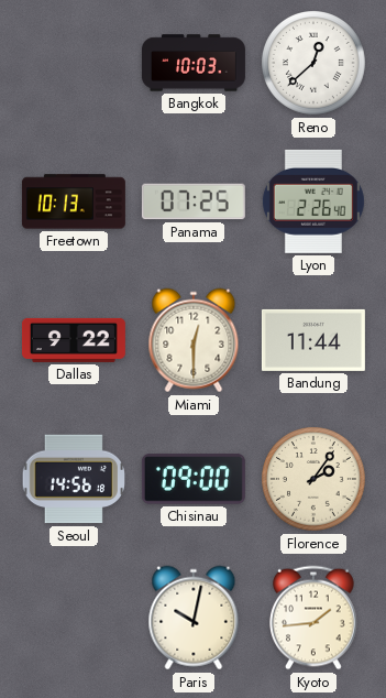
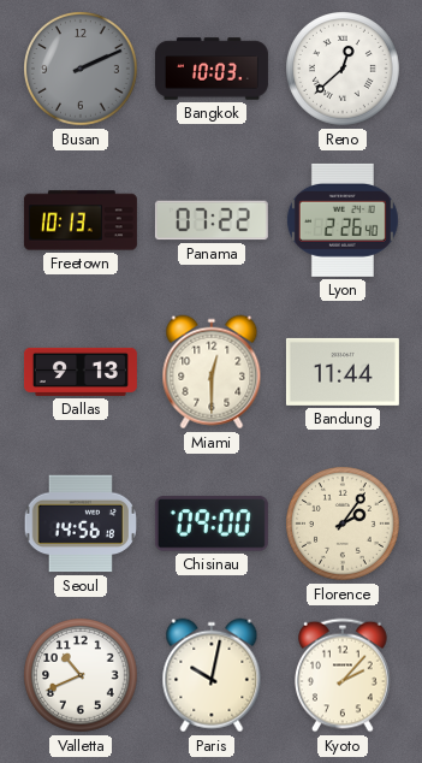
Busan: none -> 2:11 (82, 70)
Panama: 07:25 -> 07:22 (212, 220)
Dallas: 9:22 -> 9:13 (81, 372)
Valletta: none -> 10:41 (82, 676)
Kyoto: 1:44 -> 2:07 (344, 675)
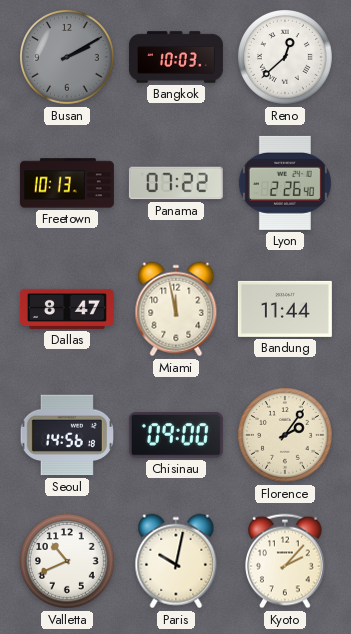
Busan: 2:11 -> 2:10 (68, 58)
Dallas: 9:13 -> 8:47 (67, 309)
Miami: 12:30 -> 11:58 (176, 309)
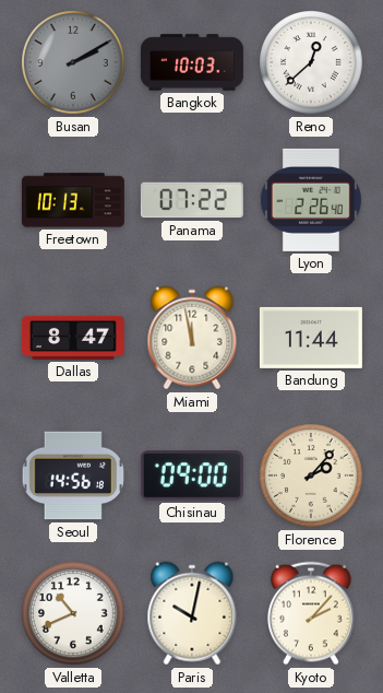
Florence: 2:06 -> 2:07 (312, 477)
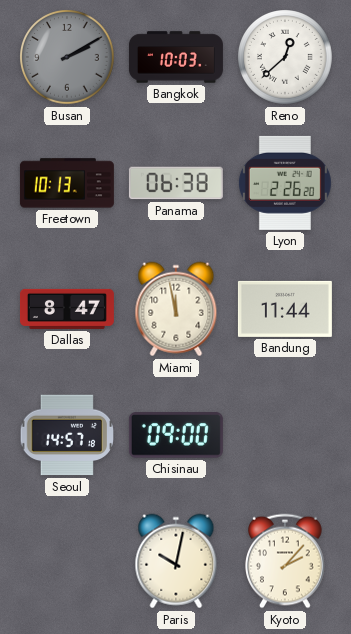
Panama: 07:22 -> 06:38 (176, 183)
Lyon: 2:26:40 -> 2:26:20 (285, 183)
Seoul: 14:56 -> 14:57 (66, 435)
Florence: 2:07 -> none (312, 477)
Valletta: 10:41 -> none (74, 614)
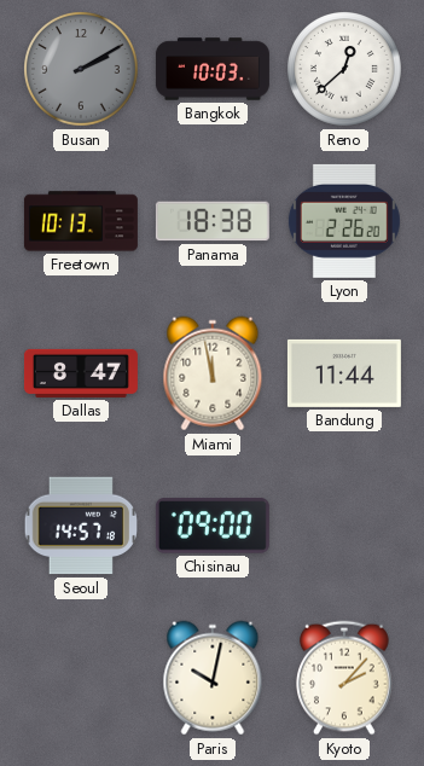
Panama: 06:38 -> 18:38 (213, 221)
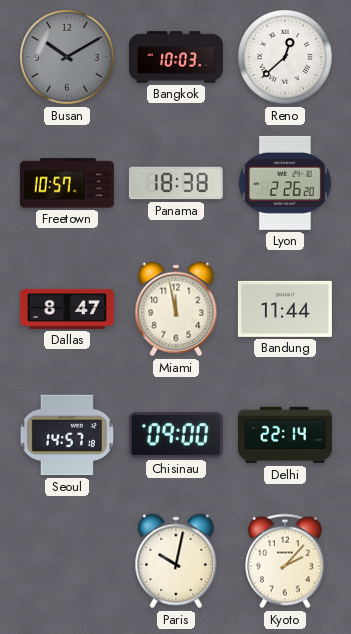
Busan: 2:10 -> 10:10 (68, 58)
Freetown: 10:13 -> 10:57 (67, 183)
Delhi: none -> 22:14 (285, 435)
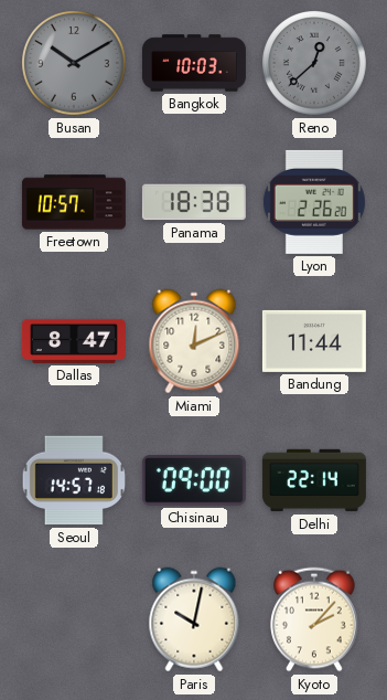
Reno dial: white -> grey (315, 64)
Miami: 11:58 -> 12:11 (194, 341)
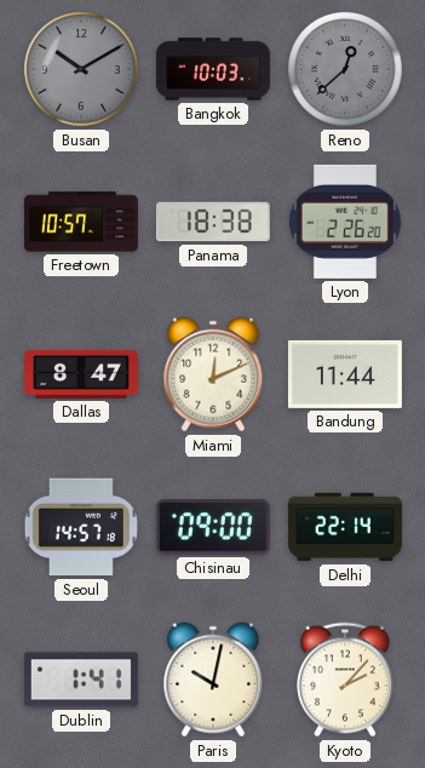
Dublin: none -> 1:41 (81, 680)
